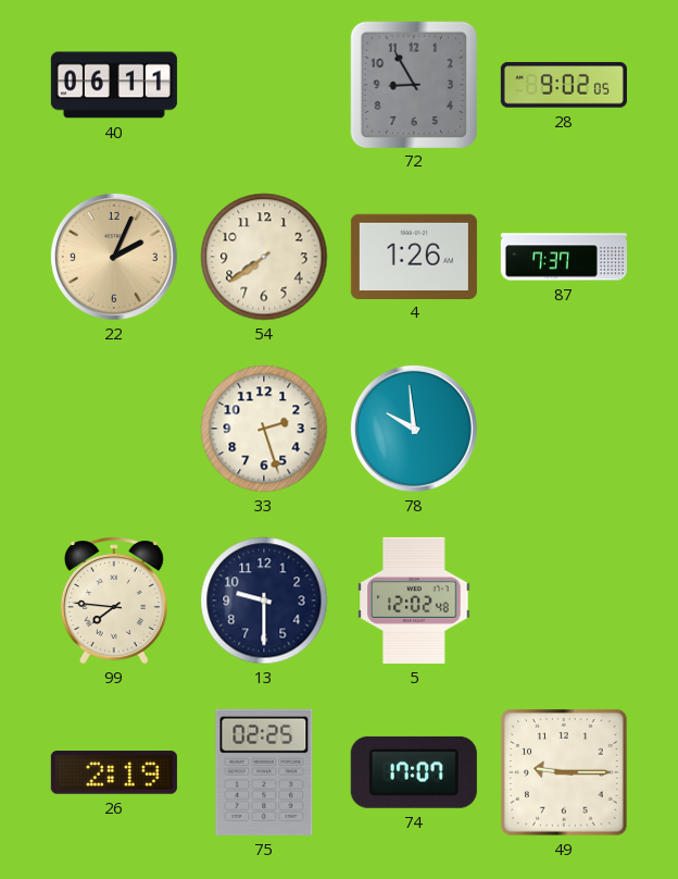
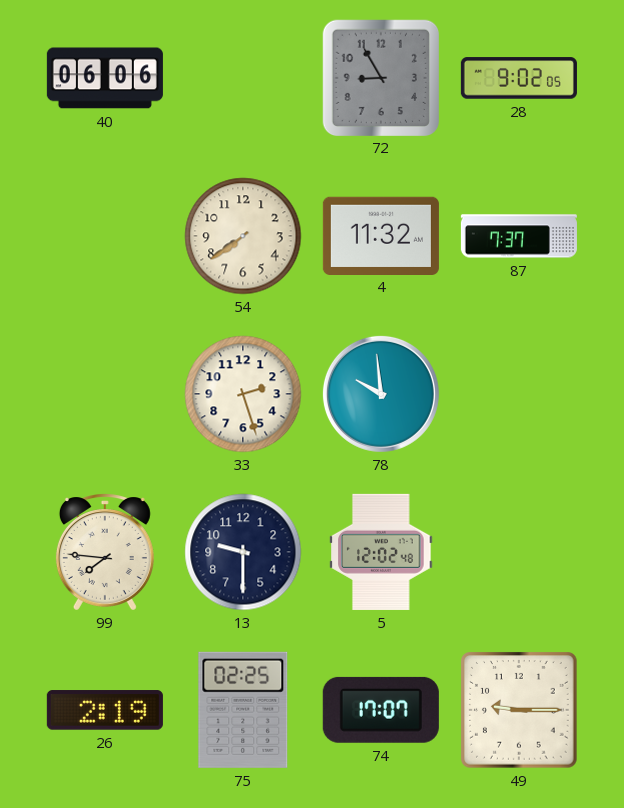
40: 06:11 -> 06:06 (105, 78)
22: 2:04 -> none (114, 257)
4: 1:26 -> 11:32 (381, 235)
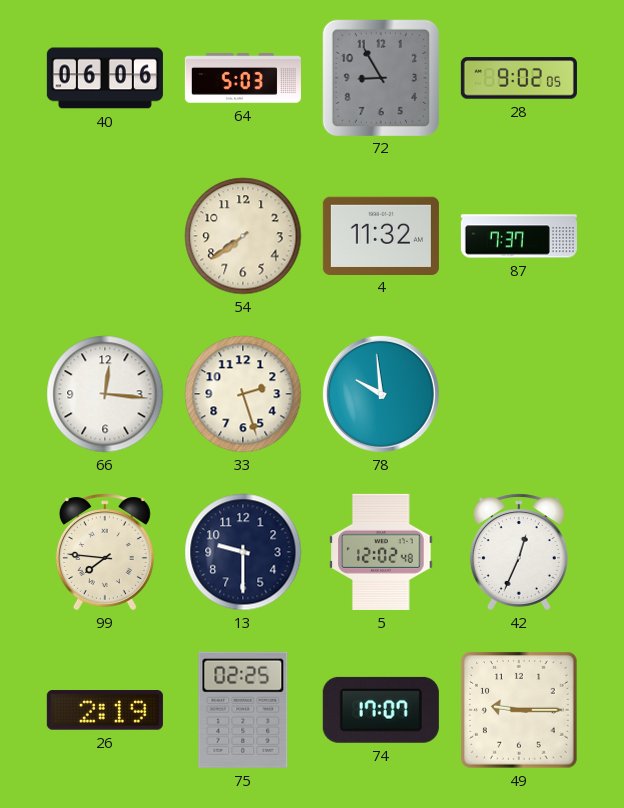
64: none -> 5:03 (243, 78)
66: none -> 12:16 (105, 394)
42: none -> 12:34 (519, 552)
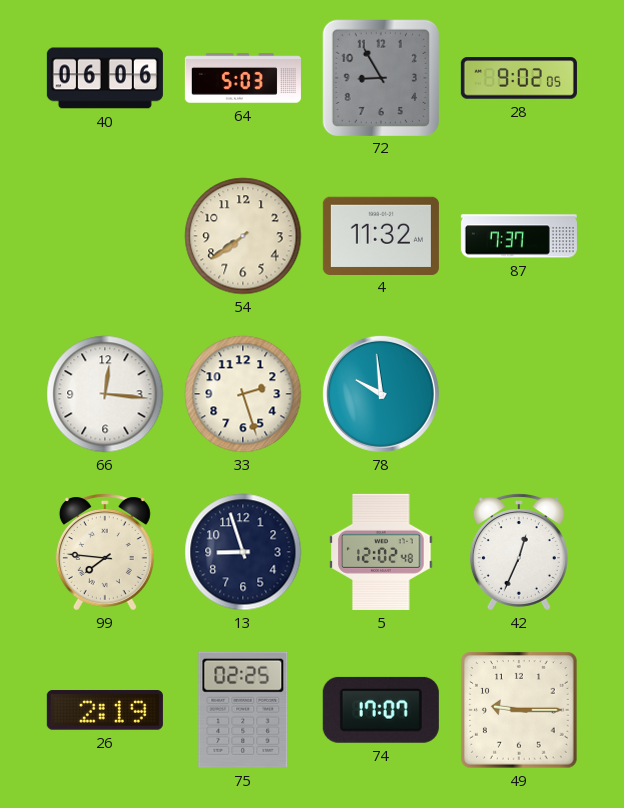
13: 9:30 -> 8:57 (243, 552)
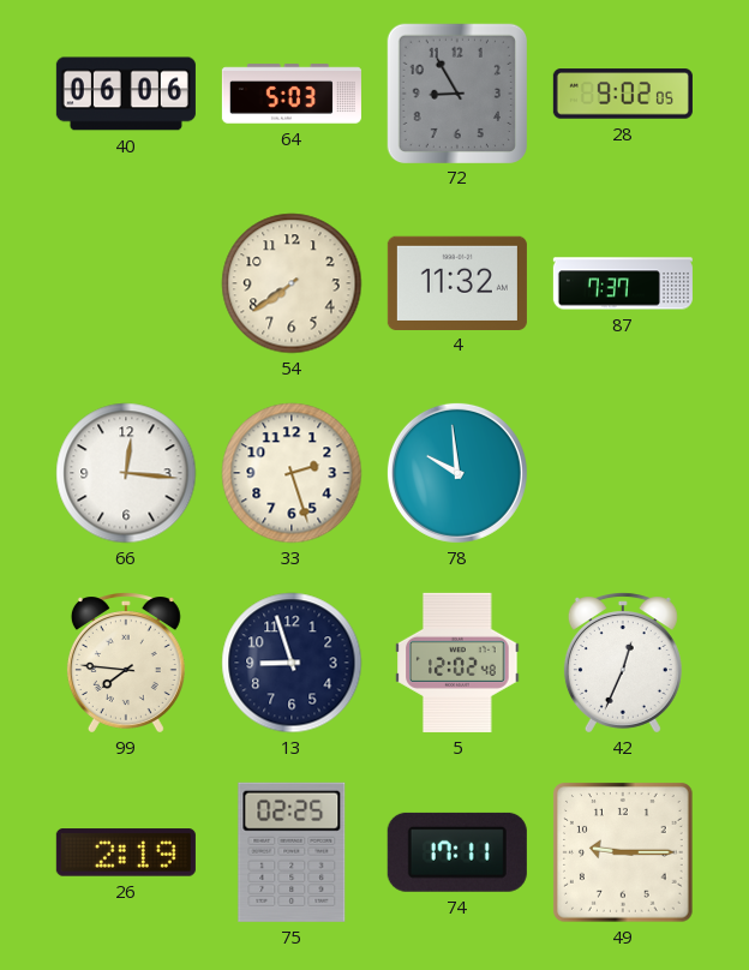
74: 17:07 -> 17:11 (457, 852)
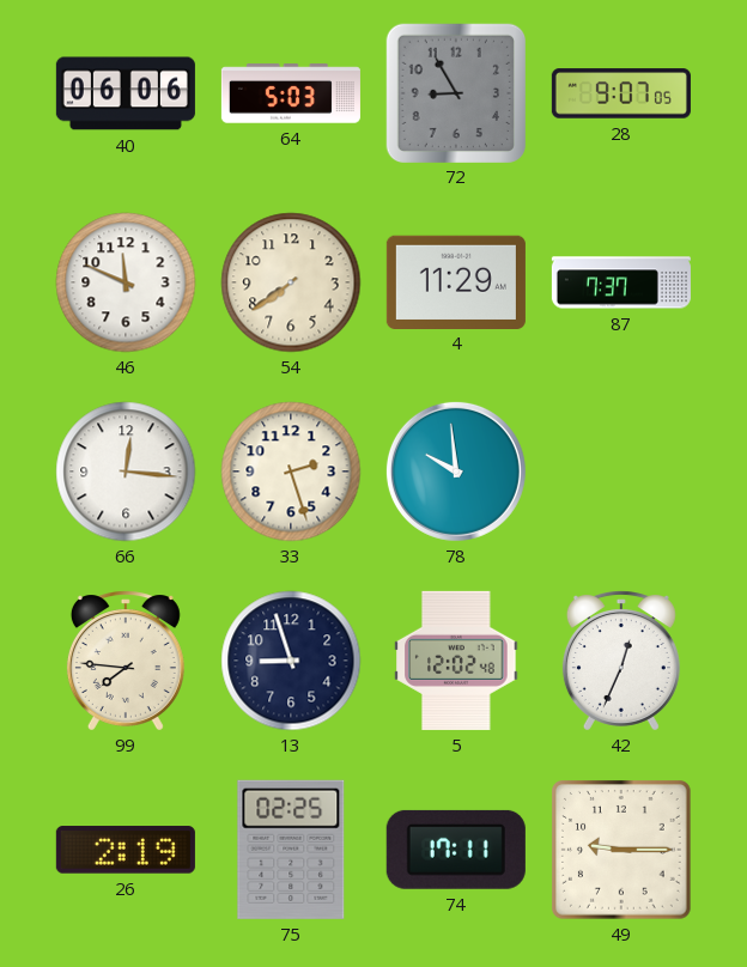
28: 9:02 -> 9:07 (621, 93)
46: none -> 11:49 (126, 282)
4: 11:32 -> 11:29 (456, 281)
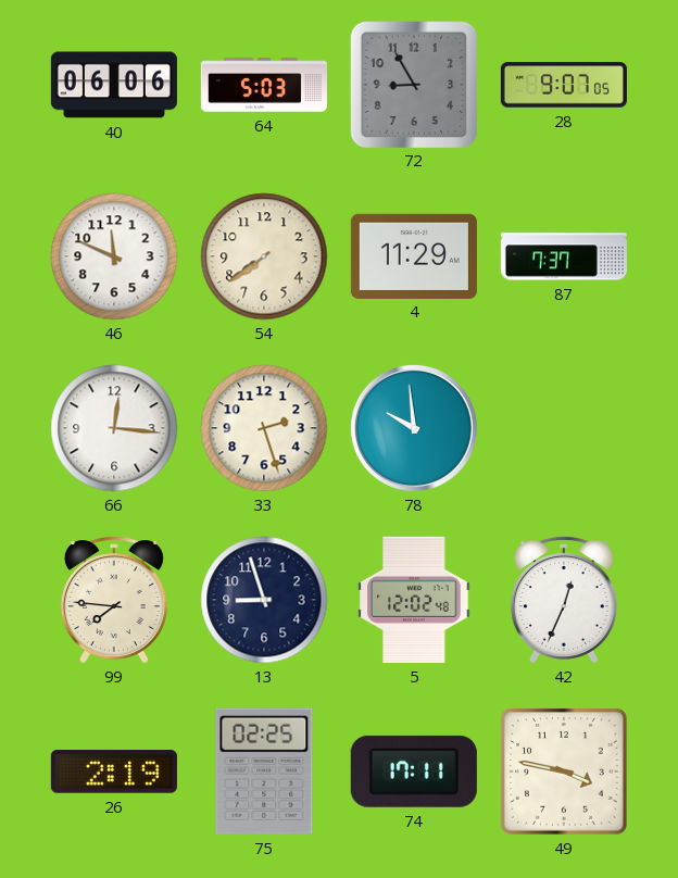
49: 9:15 -> 3:47 (565, 773)
